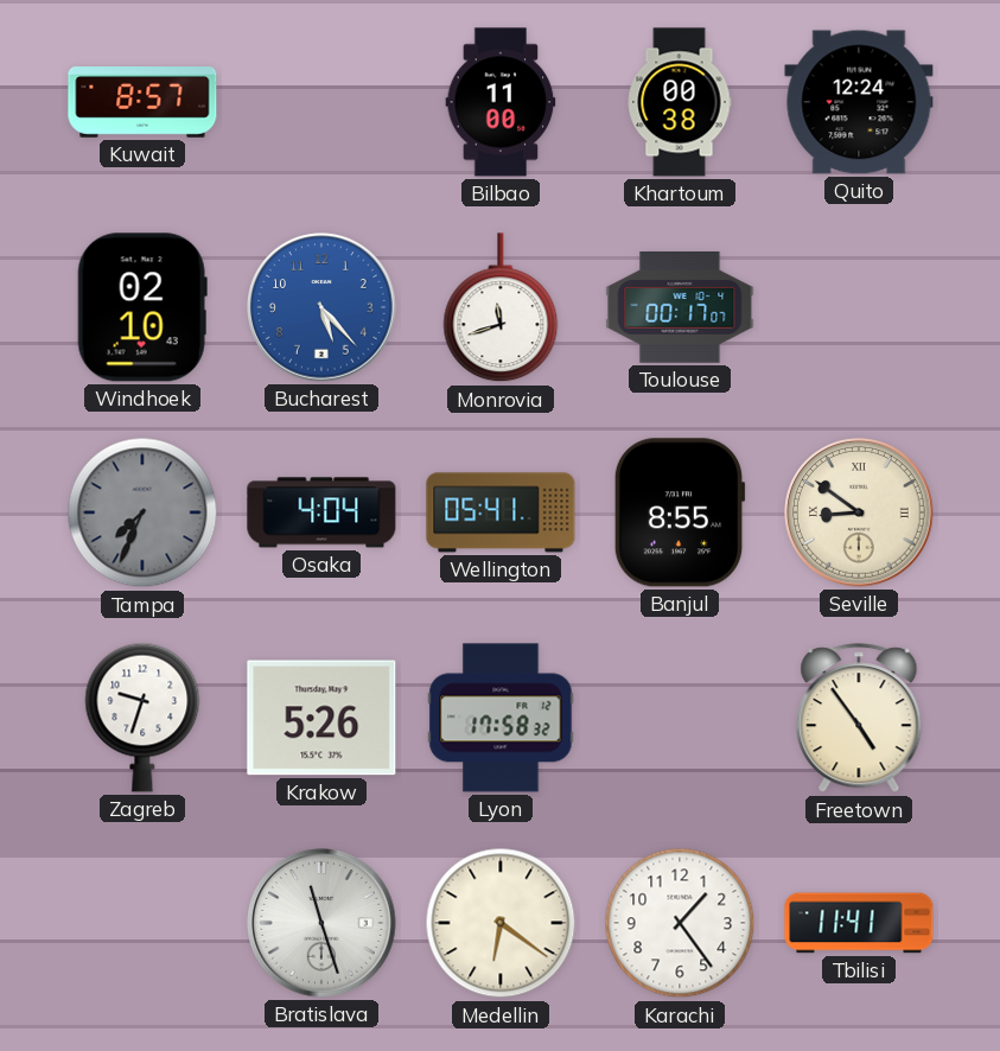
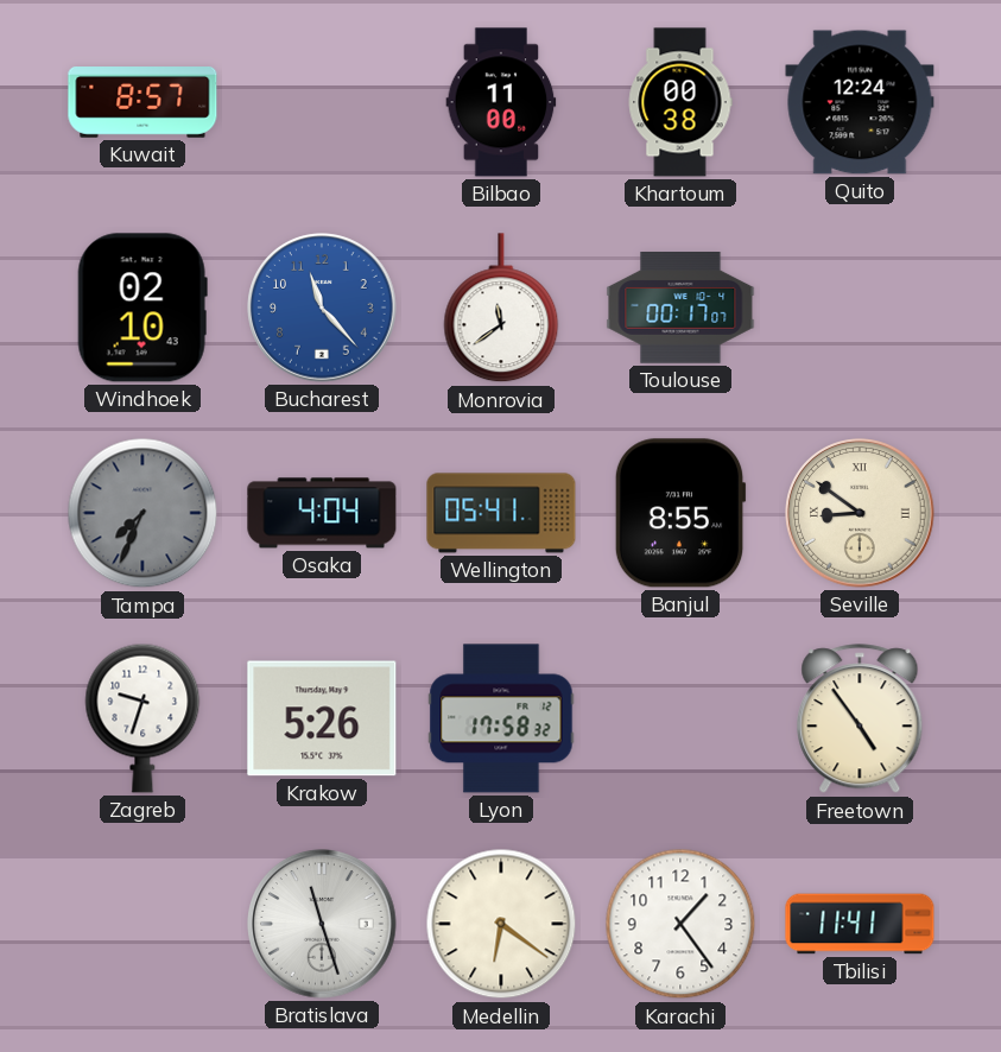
Bucharest: 5:23 -> 11:23 (322, 308)
Monrovia: 11:42 -> 11:39 (501, 309)
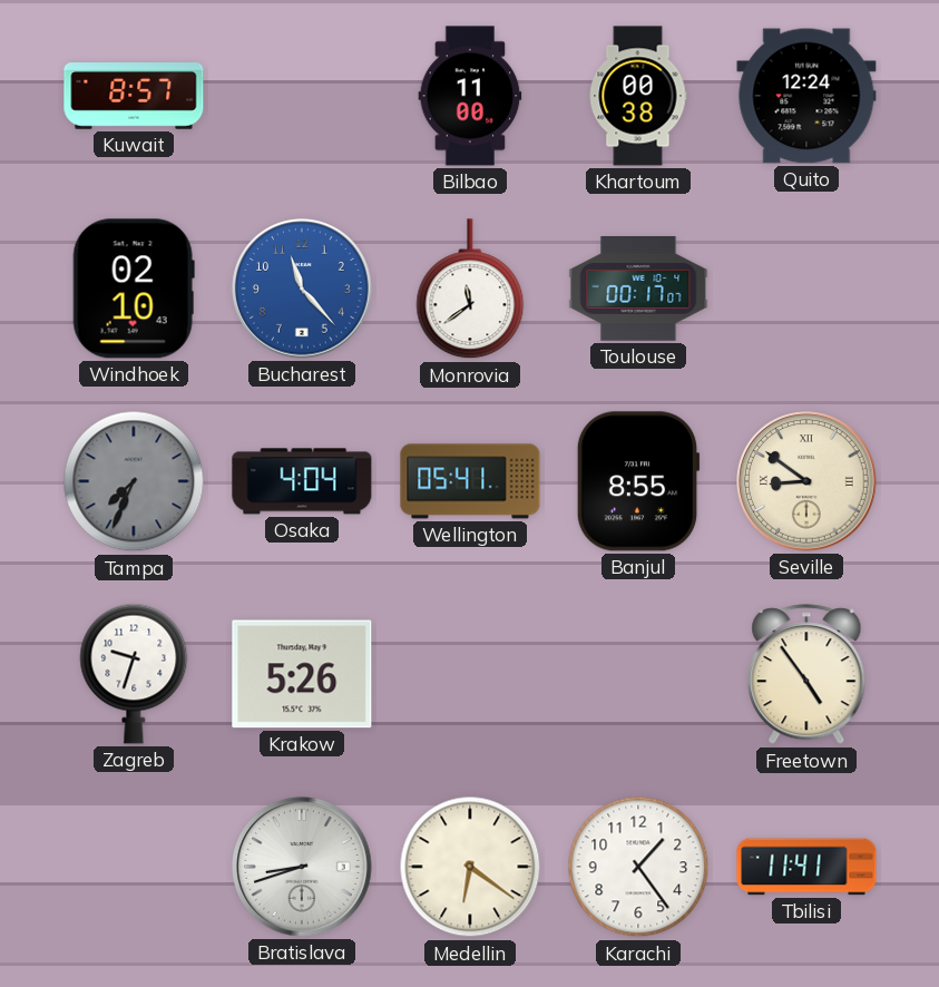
Lyon: 17:58 -> none (501, 718)
Bratislava: 11:27 -> 8:42 (302, 867)
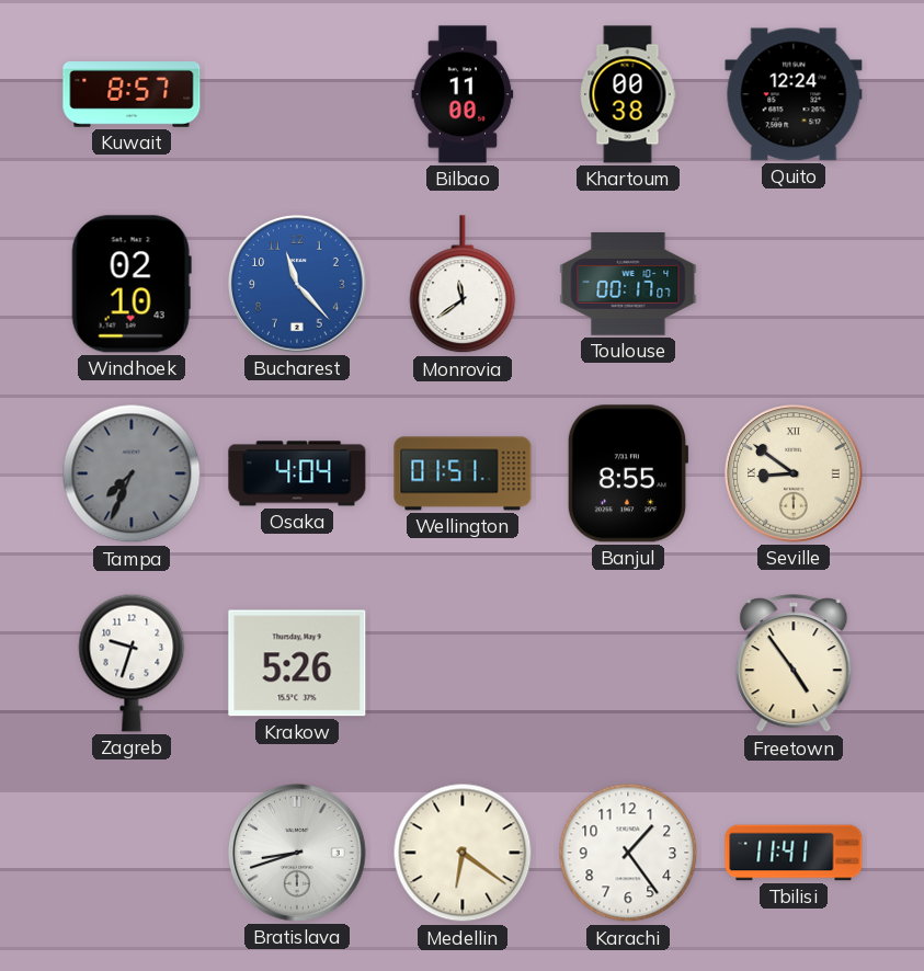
Wellington: 05:41 -> 01:51 (463, 473)
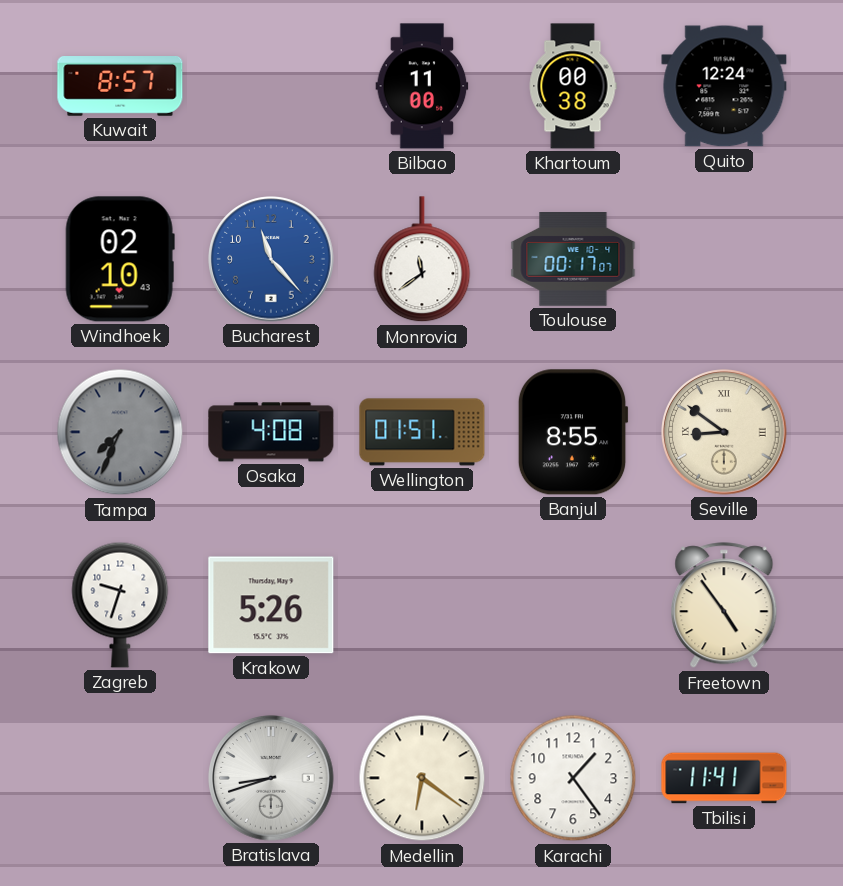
Osaka: 4:04 -> 4:08 (271, 432)
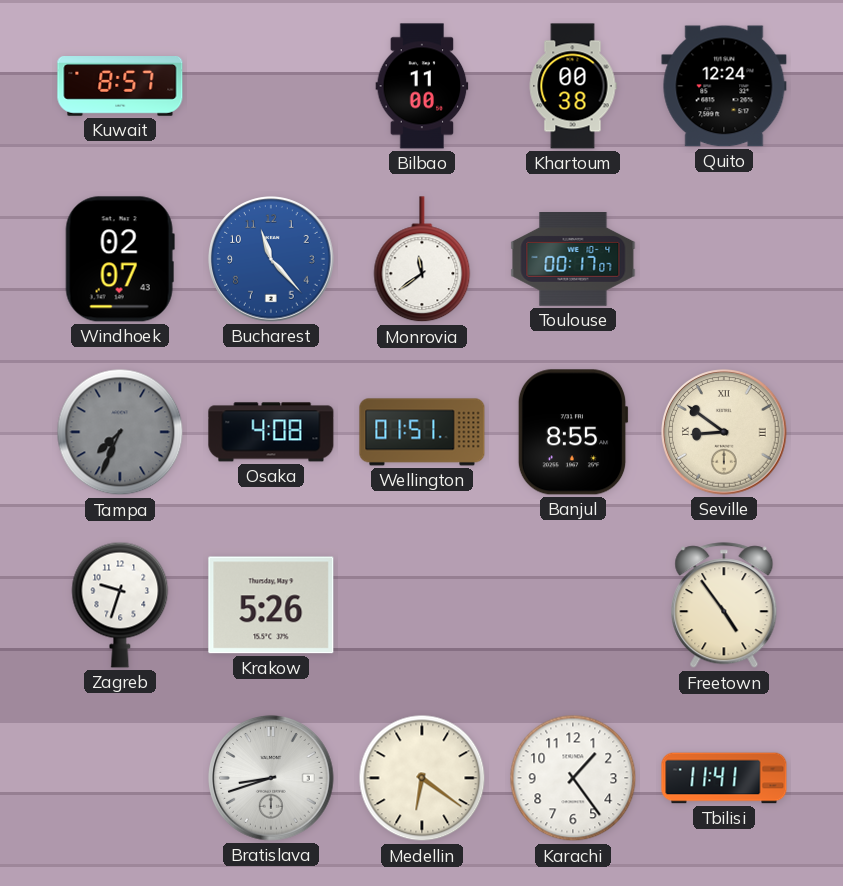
Windhoek: 02:10 -> 02:07 (120, 259)
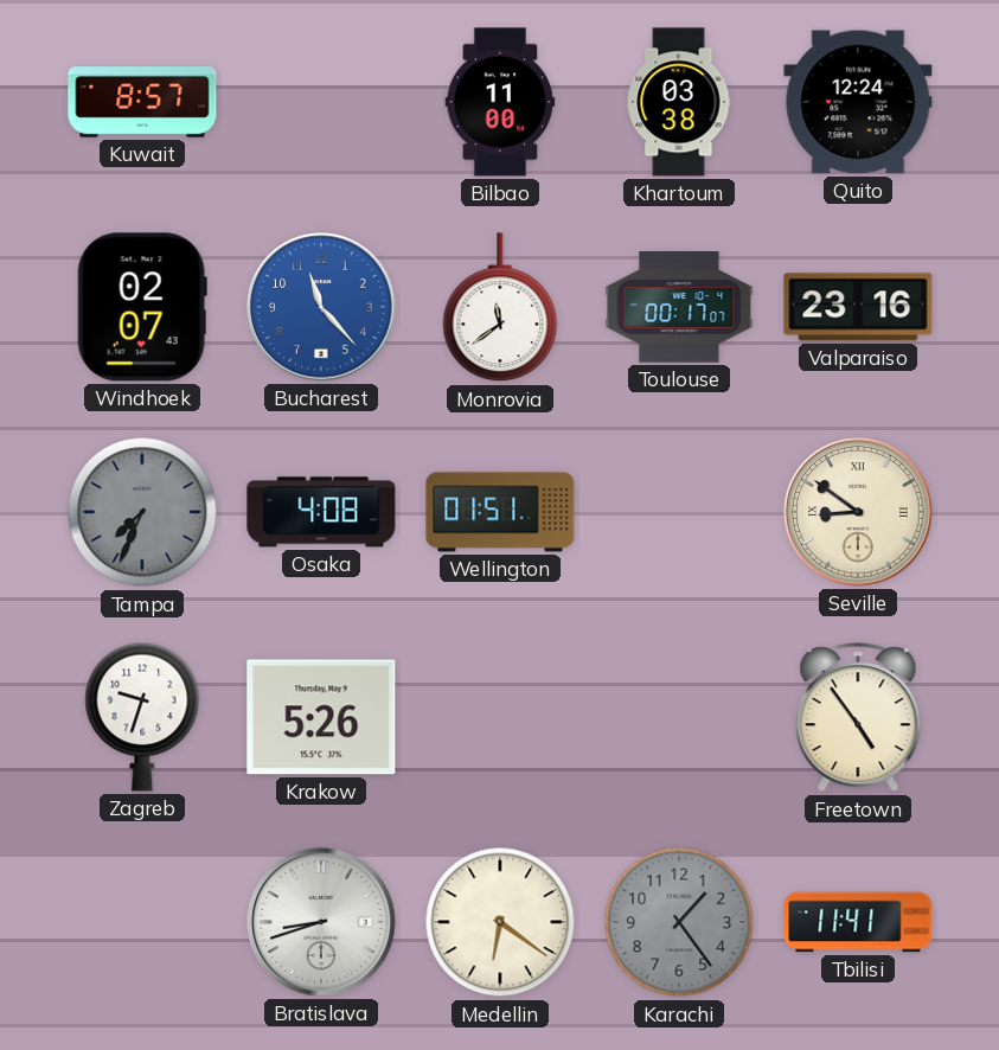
Khartoum: 00:38 -> 03:38 (679, 102)
Valparaiso: none -> 23:16 (858, 307)
Banjul: 8:55 -> none (573, 432)
Karachi dial: white -> grey (679, 922)
